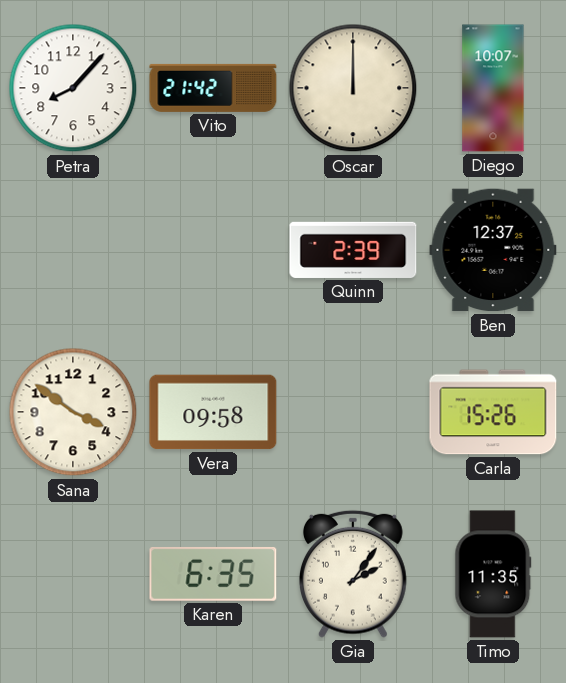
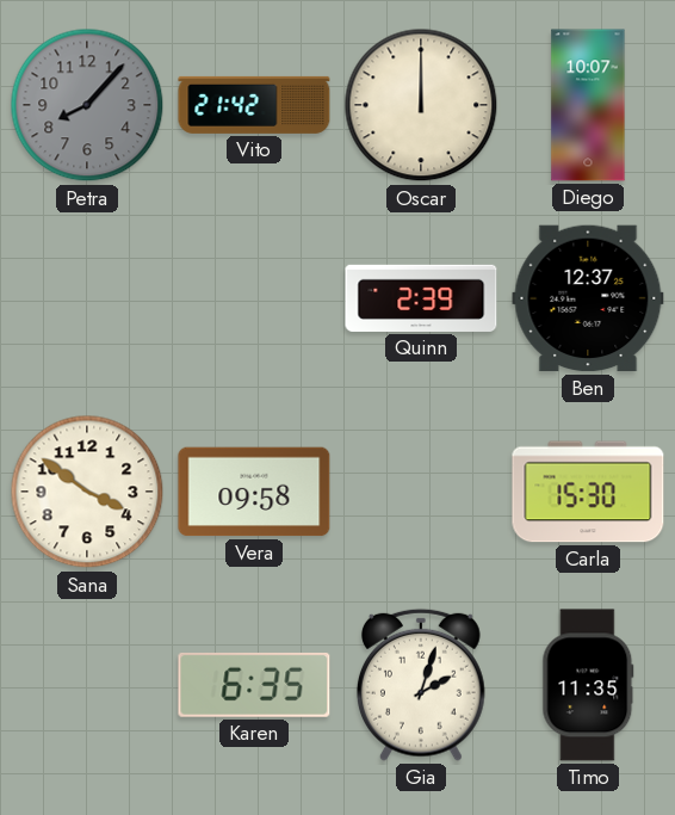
Petra dial: white -> grey (87, 105)
Carla: 15:26 -> 15:30 (588, 492)
Gia: 2:06 -> 2:03 (421, 685)
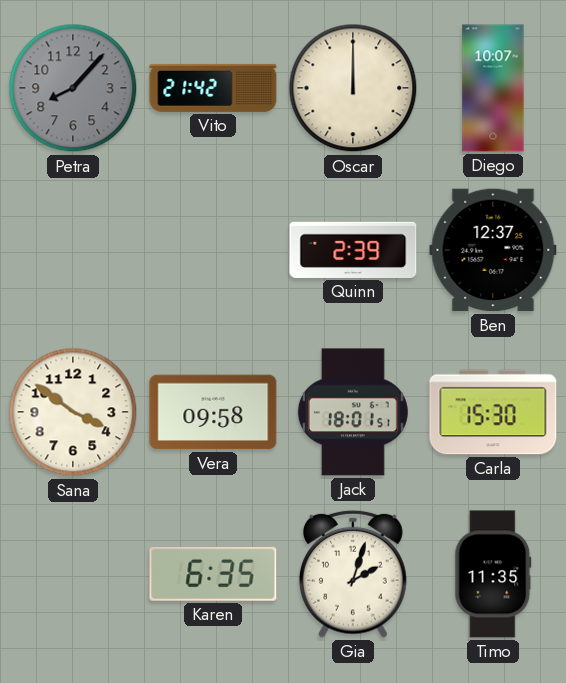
Jack: none -> 18:01 (353, 412)
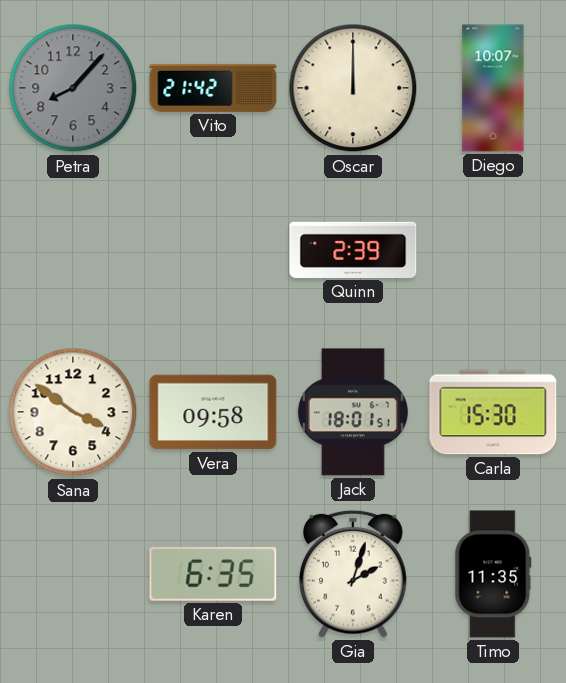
Ben: 12:37 -> none (493, 250)
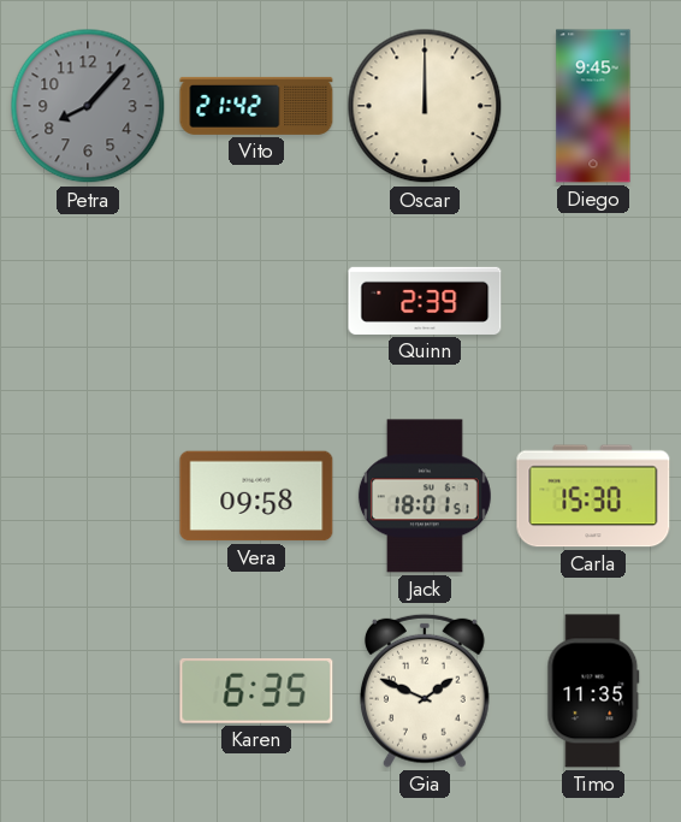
Diego: 10:07 -> 9:45 (593, 106)
Sana: 3:51 -> none (73, 412)
Gia: 2:03 -> 1:49 (425, 691)
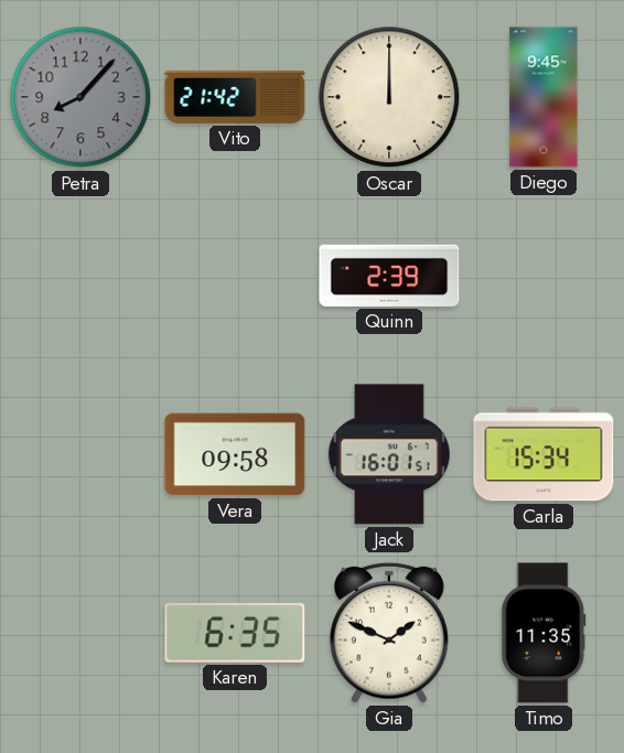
Jack: 18:01 -> 16:01 (389, 454)
Carla: 15:30 -> 15:34 (544, 454)
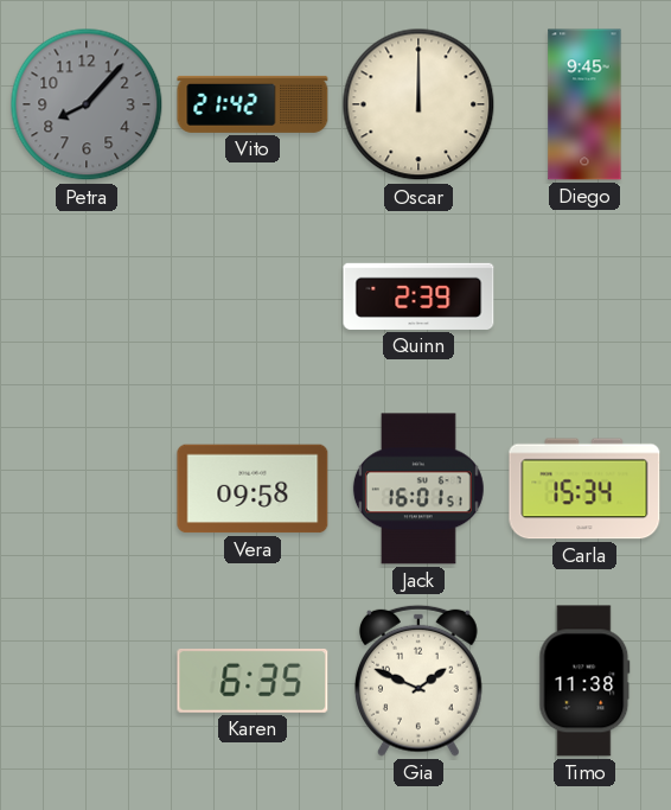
Timo: 11:35 -> 11:38 (584, 681)
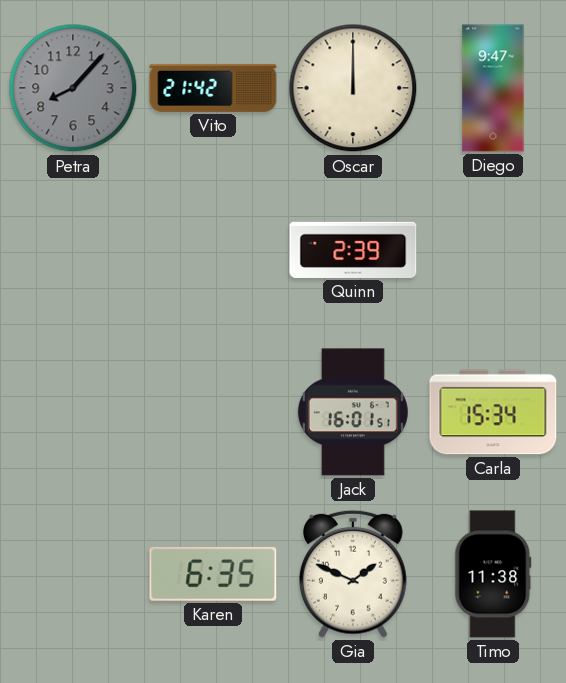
Diego: 9:45 -> 9:47 (493, 88)
Vera: 09:58 -> none (253, 489)
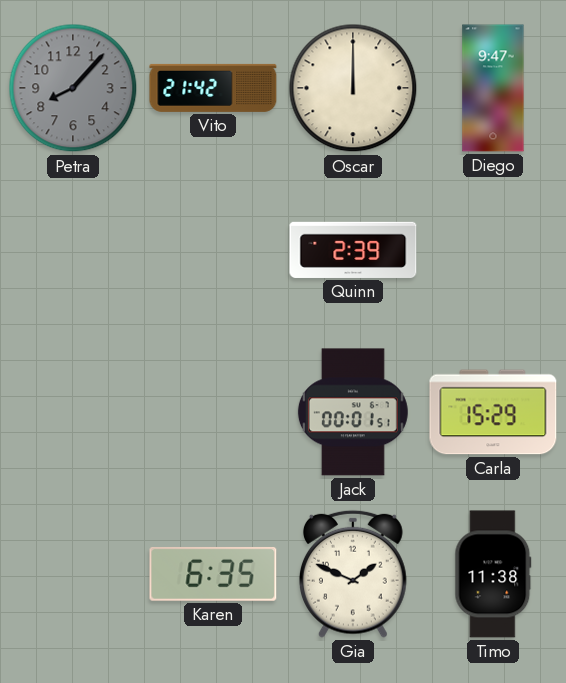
Jack: 16:01 -> 00:01 (353, 412)
Carla: 15:34 -> 15:29 (493, 412)
